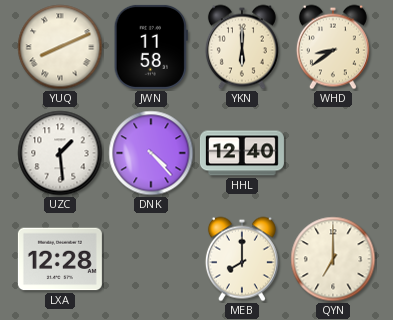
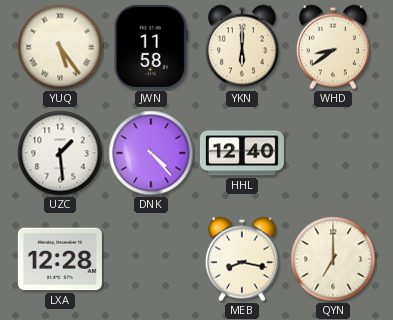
YUQ: 8:11 -> 5:24 (60, 47)
MEB: 8:00 -> 8:17 (242, 259)
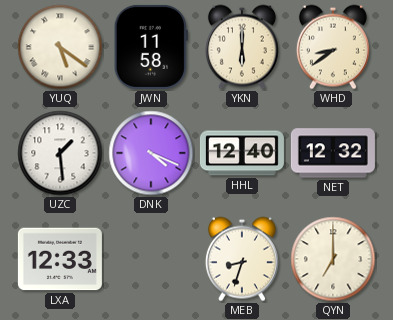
YUQ: 5:24 -> 5:21 (60, 47)
DNK: 4:23 -> 4:19 (151, 153)
NET: none -> 12:32 (333, 153)
LXA: 12:28 -> 12:33 (60, 259)
MEB: 8:17 -> 8:33 (242, 259)
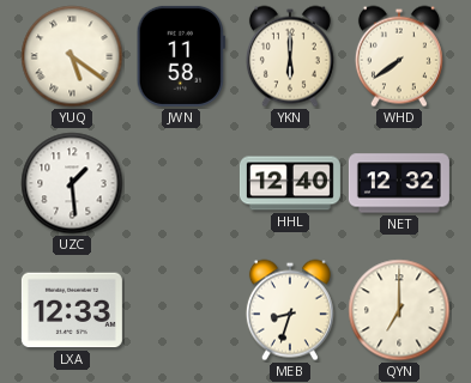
WHD: 8:39 -> 7:39 (399, 56)
DNK: 4:19 -> none (151, 153)
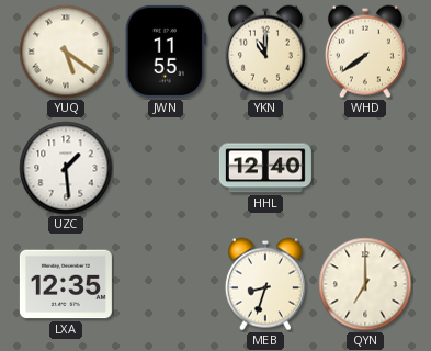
JWN: 11:58 -> 11:55 (166, 52)
YKN: 6:00 -> 11:00 (265, 52)
NET: 12:32 -> none (399, 183)
LXA: 12:33 -> 12:35 (66, 284)
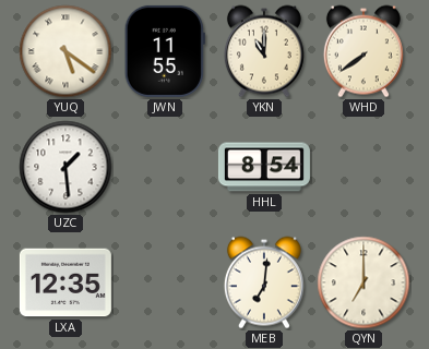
HHL: 12:40 -> 8:54 (264, 167)
MEB: 8:33 -> 7:01 (264, 282)
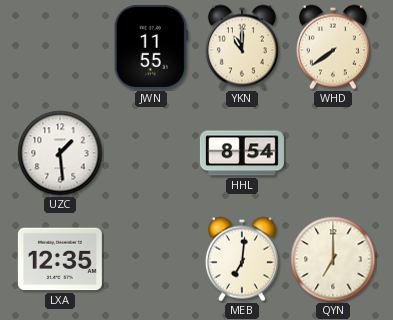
YUQ: 5:21 -> none (65, 51)
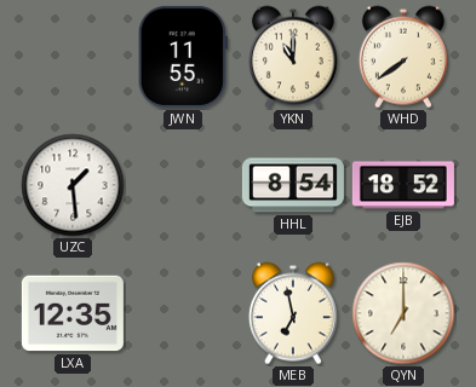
EJB: none -> 18:52 (403, 185)
MEB: 7:01 -> 6:58 (293, 313)
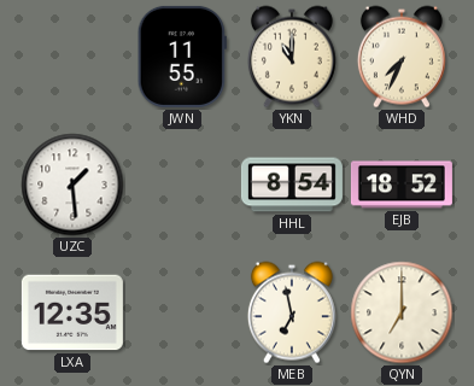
WHD: 7:39 -> 7:34 (402, 57)
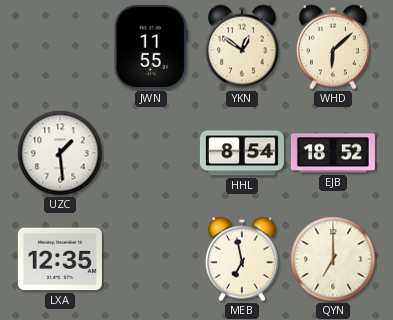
YKN: 11:00 -> 12:51 (242, 47)
WHD: 7:34 -> 6:08 (333, 47)
